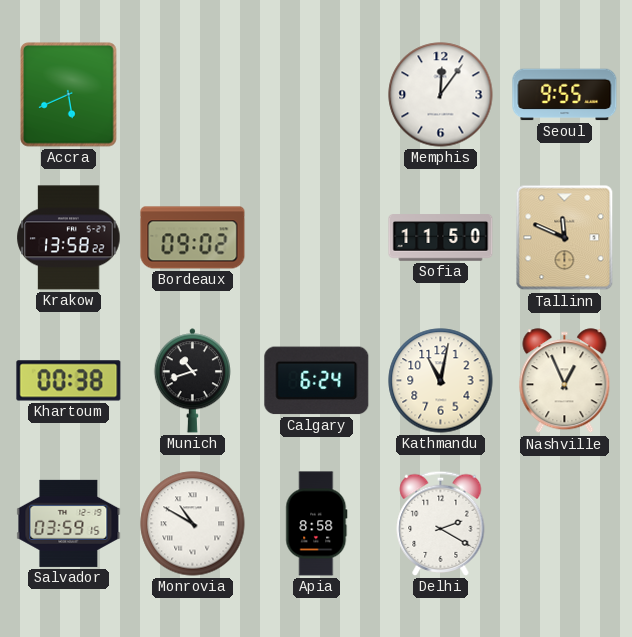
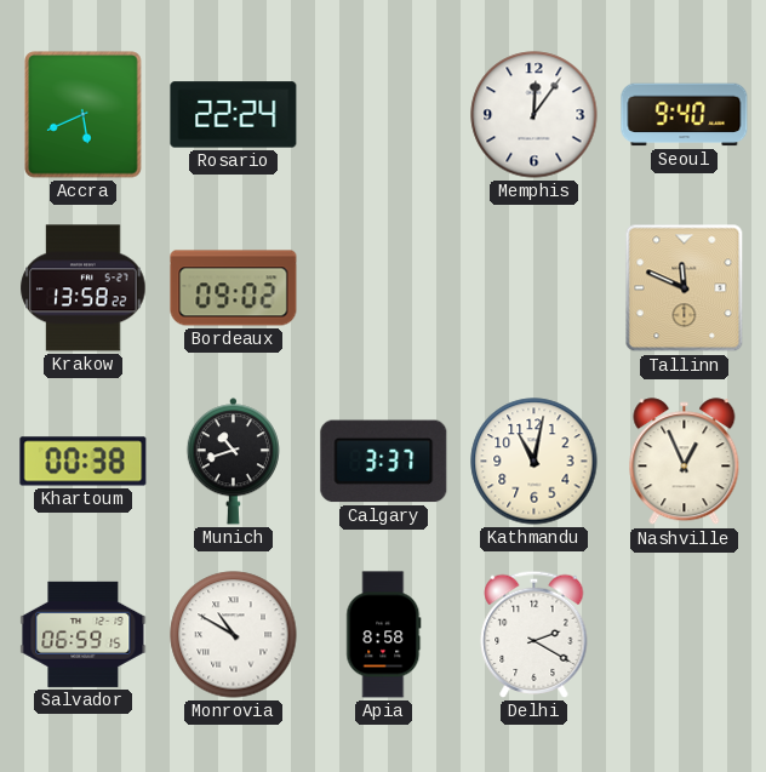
Rosario: none -> 22:24 (234, 115)
Seoul: 9:55 -> 9:40 (685, 115)
Sofia: 11:50 -> none (441, 238)
Calgary: 6:24 -> 3:37 (384, 462)
Salvador: 03:59 -> 06:59 (84, 634)
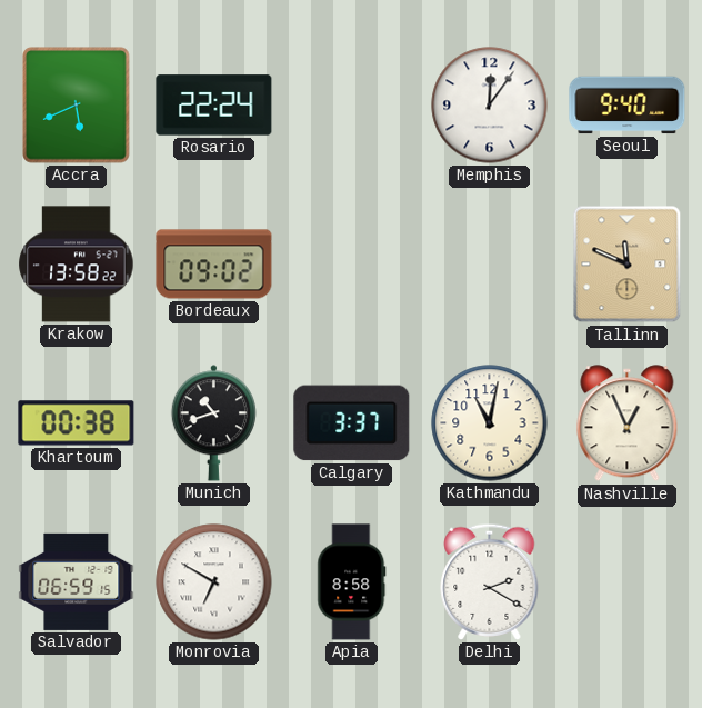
Monrovia: 10:50 -> 6:50 (214, 582)
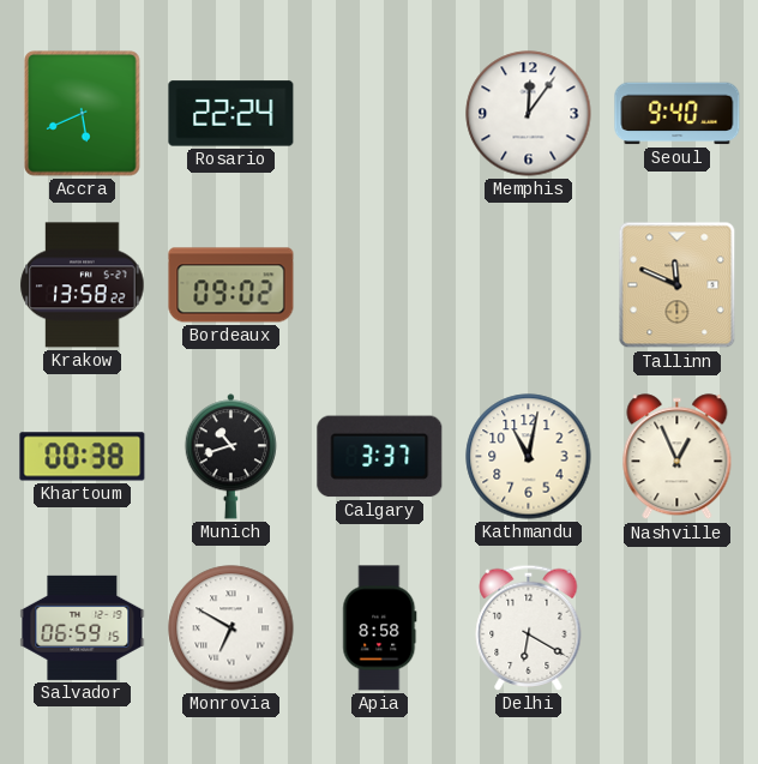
Delhi: 2:20 -> 6:20 (529, 627)
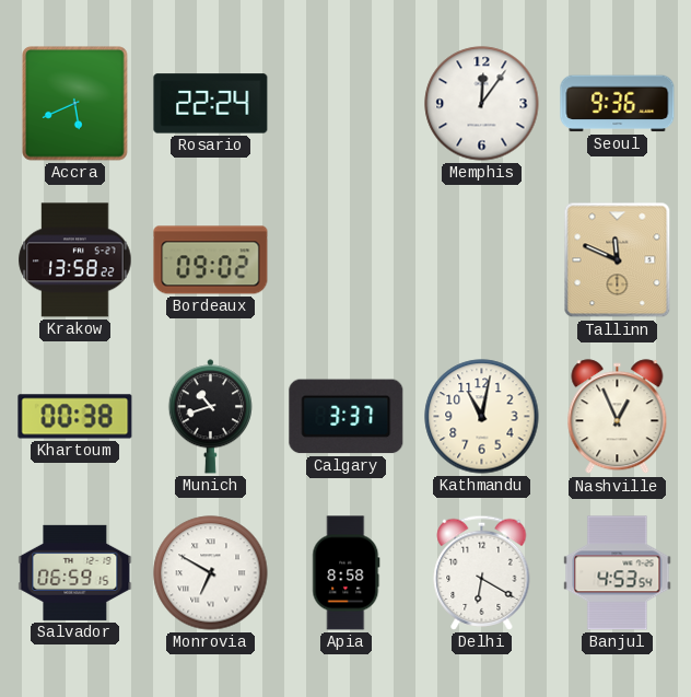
Seoul: 9:40 -> 9:36 (618, 104)
Banjul: none -> 4:53 (618, 573)
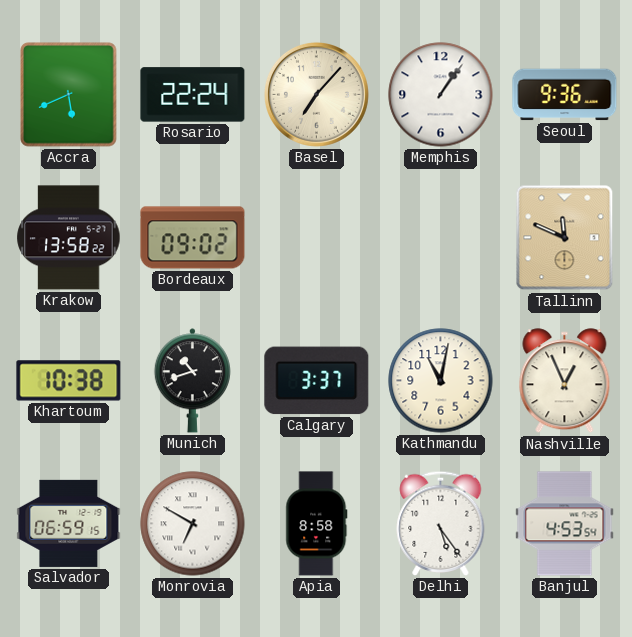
Basel: none -> 7:07 (316, 94)
Memphis: 12:06 -> 1:06 (441, 95)
Khartoum: 00:38 -> 10:38 (69, 381)
Delhi: 6:20 -> 5:24 (441, 523)
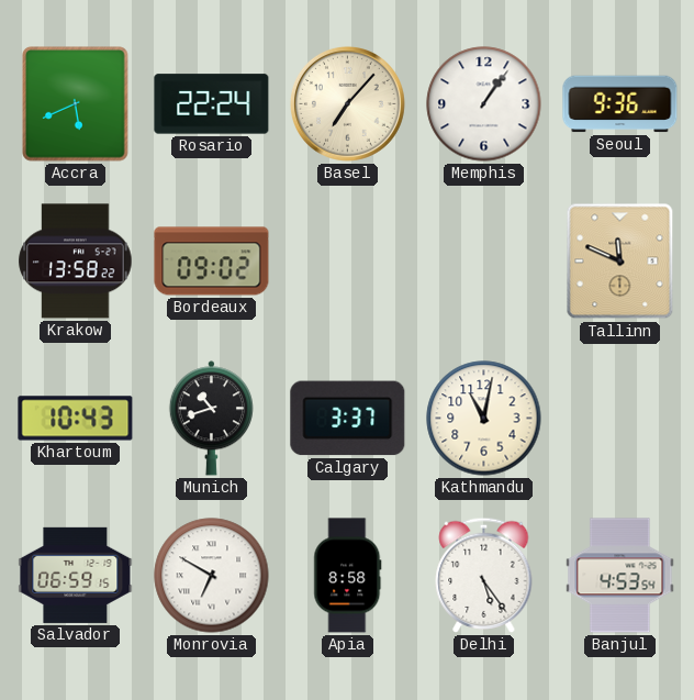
Khartoum: 10:38 -> 10:43 (76, 419)
Nashville: 12:56 -> none (565, 381)
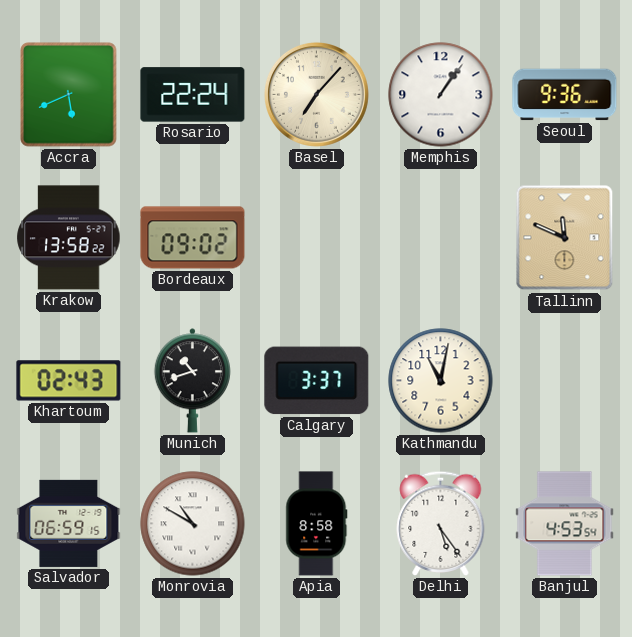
Khartoum: 10:43 -> 02:43 (69, 381)
Monrovia: 6:50 -> 10:50 (193, 524)
